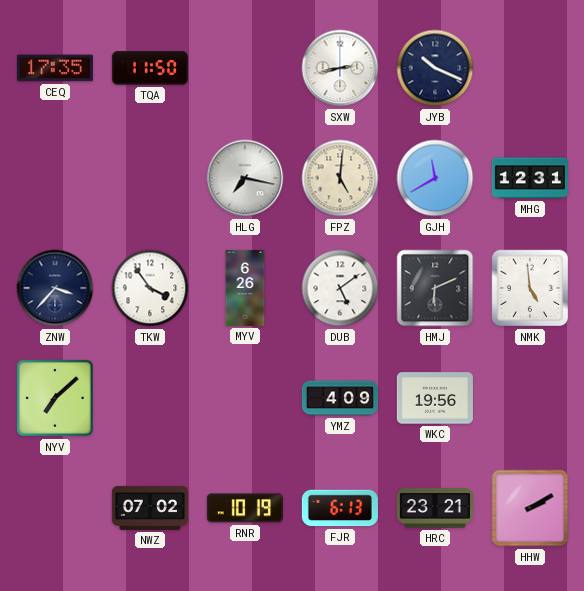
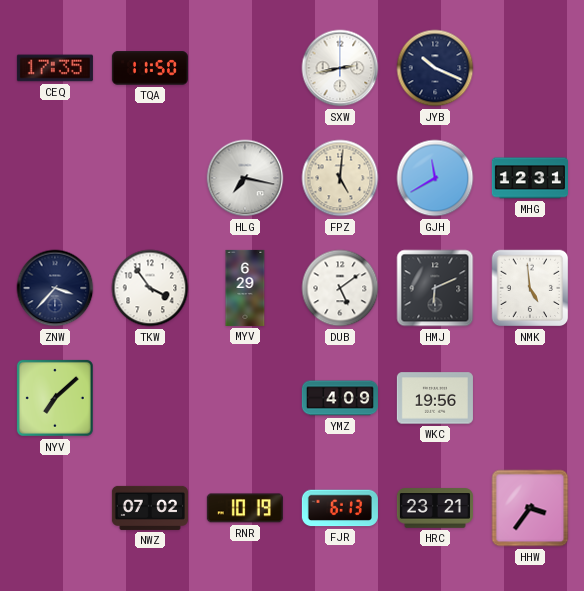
MYV: 6:26 -> 6:29 (245, 288)
HHW: 2:10 -> 3:36 (530, 508)
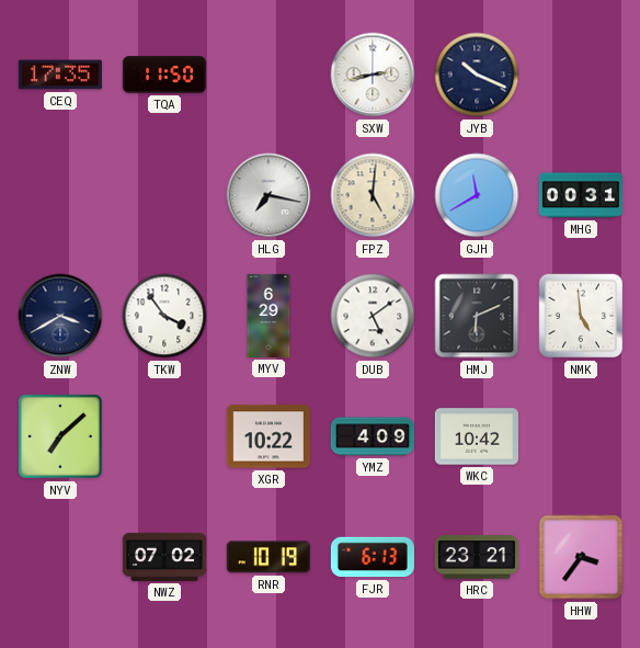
MHG: 12:31 -> 00:31 (581, 195)
ZNW: 3:37 -> 3:40 (60, 316)
XGR: none -> 10:22 (268, 436)
WKC: 19:56 -> 10:42 (477, 436)
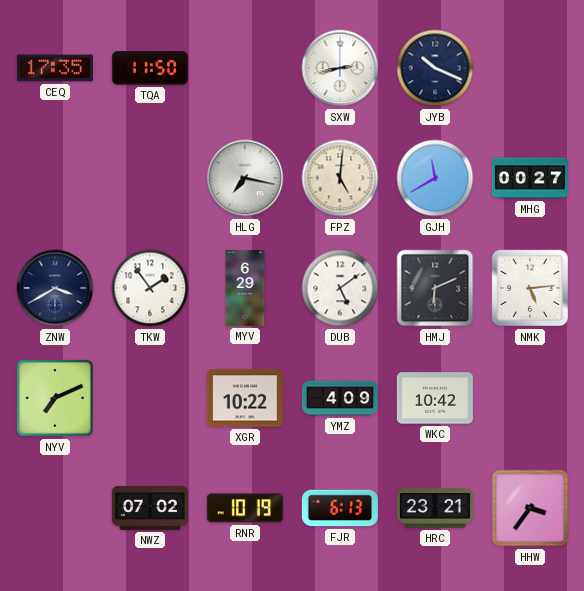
MHG: 00:31 -> 00:27 (530, 178)
TKW: 3:54 -> 1:54 (150, 288)
NMK: 4:59 -> 5:14 (530, 288)
NYV: 7:08 -> 7:11 (55, 398)
